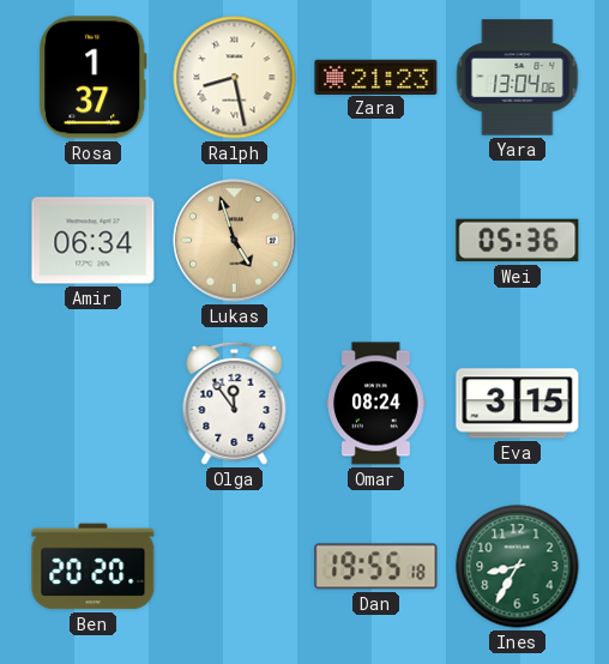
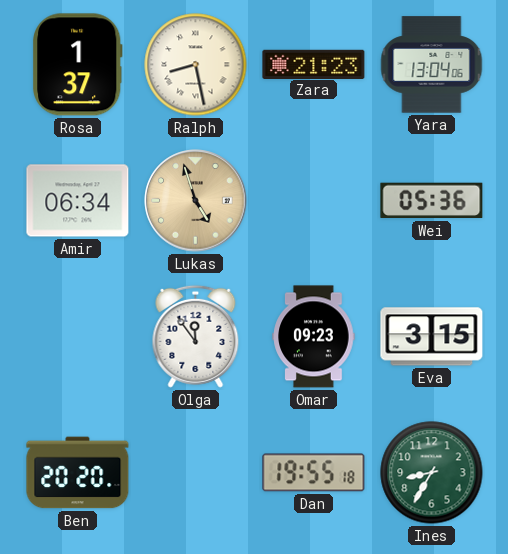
Omar: 08:24 -> 09:23 (314, 337)
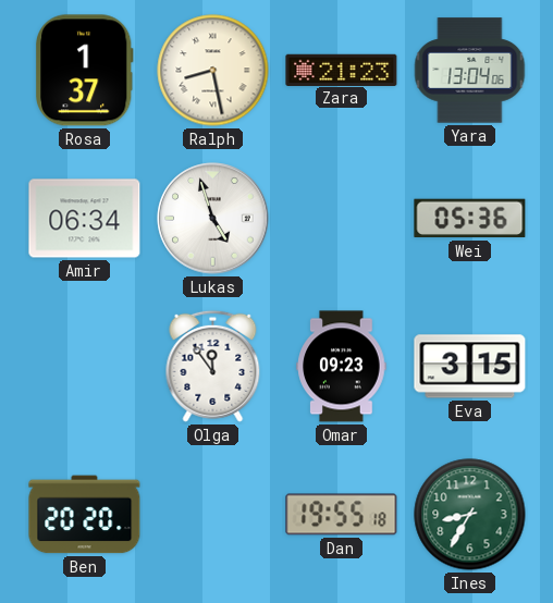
Lukas dial: champagne -> white (213, 219)
